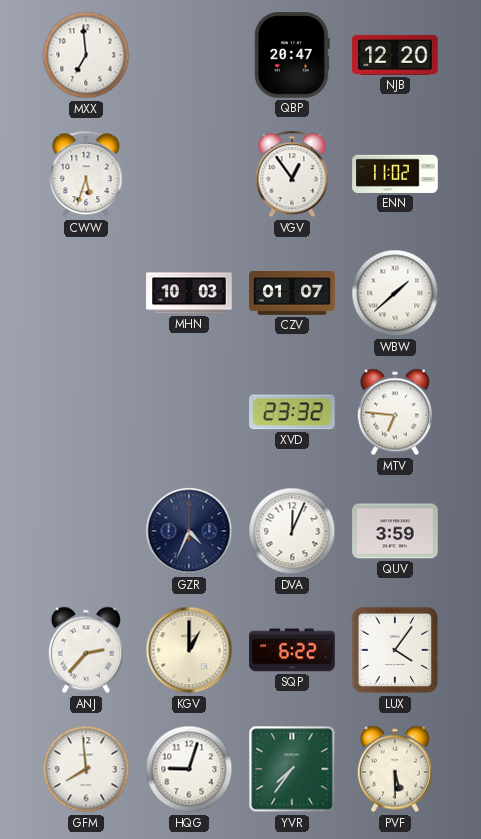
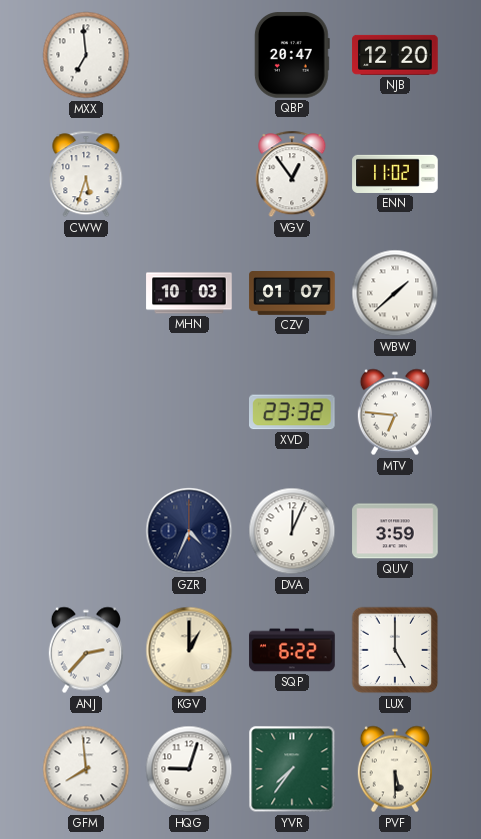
LUX: 4:06 -> 5:00 (395, 650)
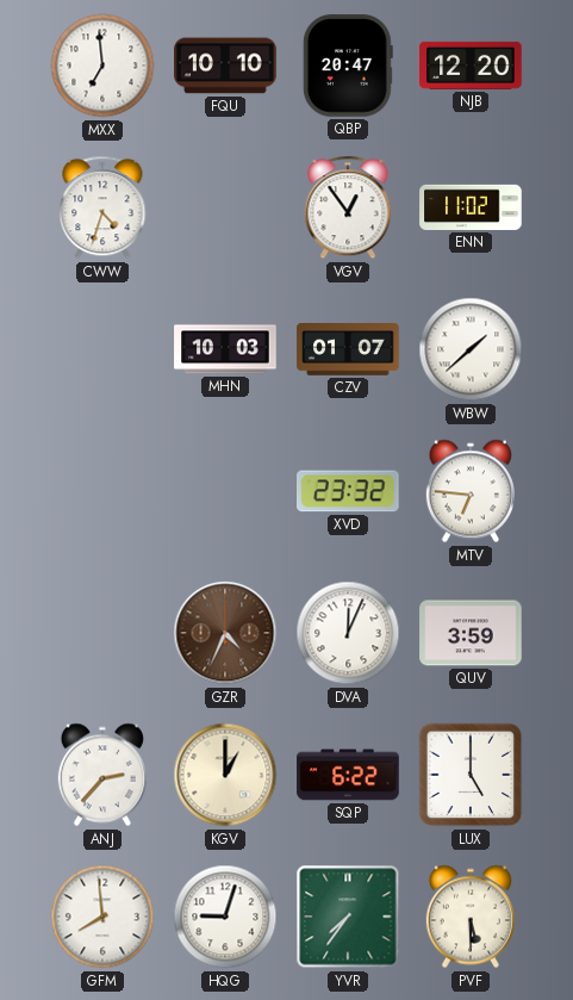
FQU: none -> 10:10 (225, 66)
CWW: 5:33 -> 4:33 (102, 207)
GZR dial: navy -> brown (225, 633)
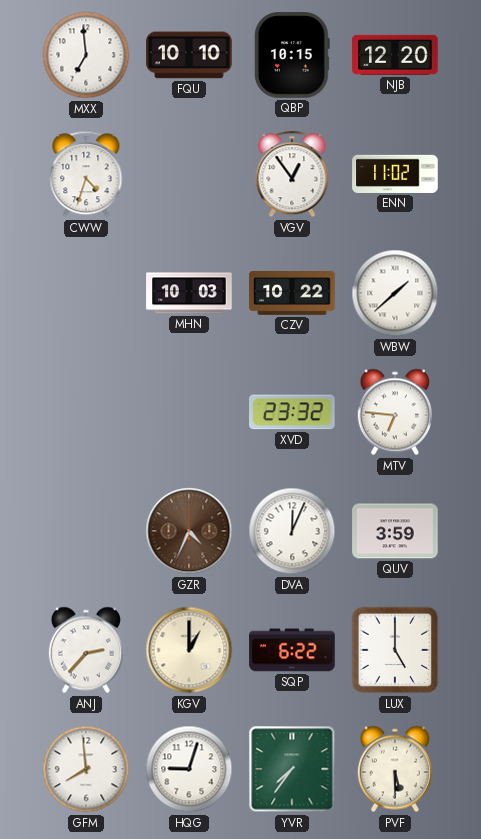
QBP: 20:47 -> 10:15 (292, 55)
CZV: 01:07 -> 10:22 (292, 294)
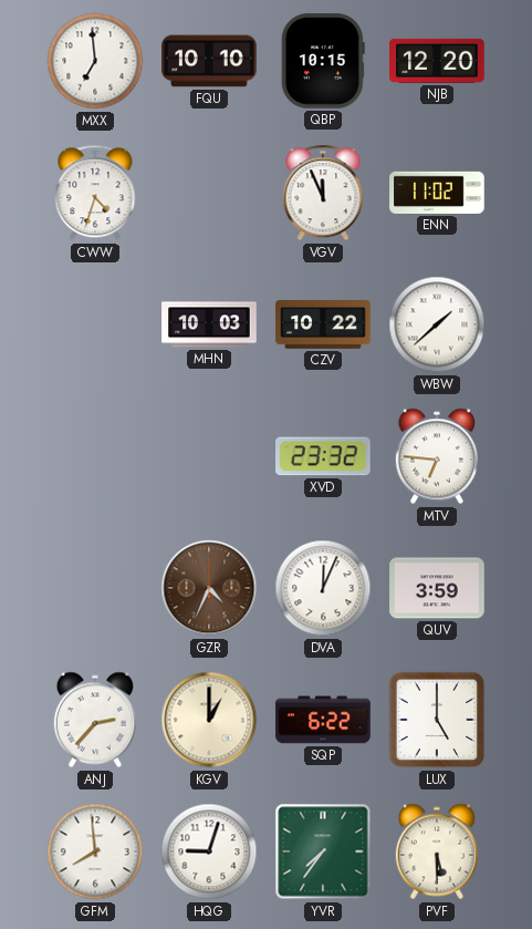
VGV: 12:54 -> 11:56 (323, 193)
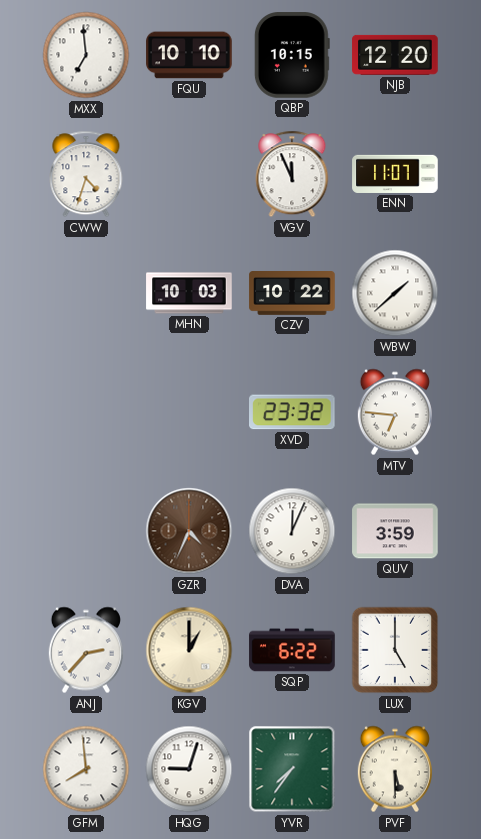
ENN: 11:02 -> 11:07 (395, 174)
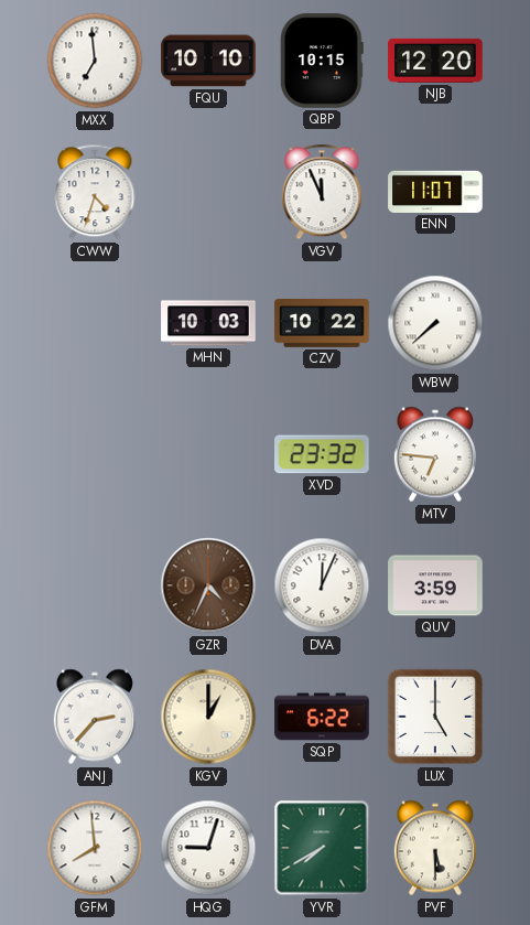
WBW: 1:38 -> 7:38 (435, 323)
YVR: 7:36 -> 7:40 (322, 848)
